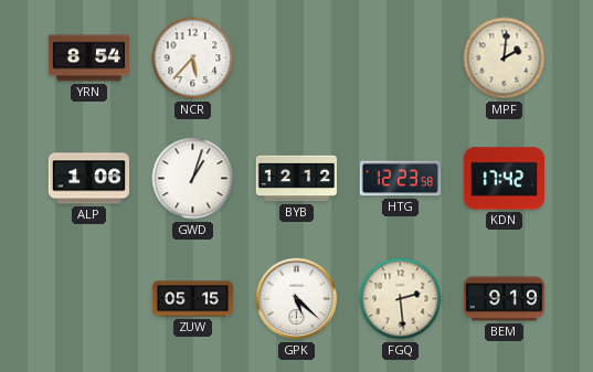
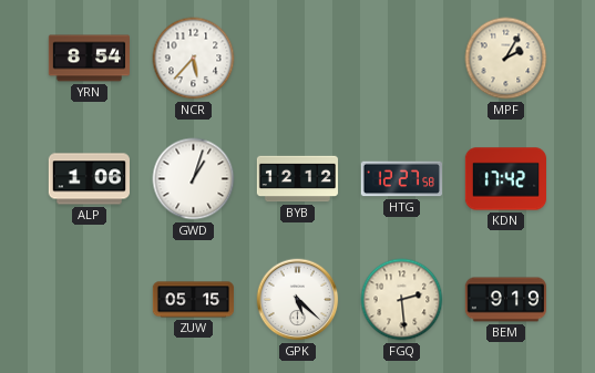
MPF: 2:01 -> 2:05 (506, 59)
HTG: 12:23 -> 12:27 (401, 179)
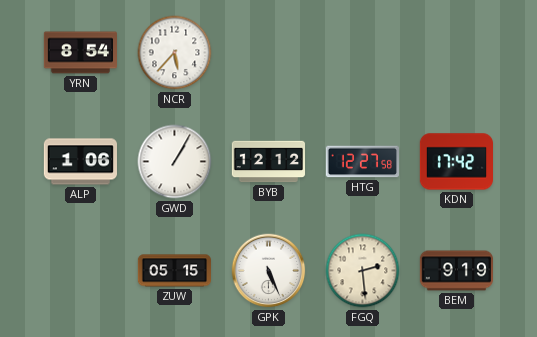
MPF: 2:05 -> none (506, 59)
GWD: 1:03 -> 1:05 (175, 162)
GPK: 5:22 -> 5:26 (269, 271)
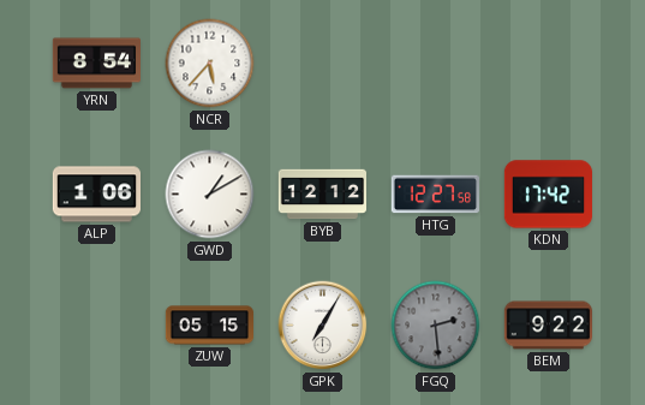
GWD: 1:05 -> 1:10 (210, 195)
GPK: 5:26 -> 7:05 (323, 326)
FGQ dial: cream -> grey (436, 326)
BEM: 9:19 -> 9:22 (548, 326)
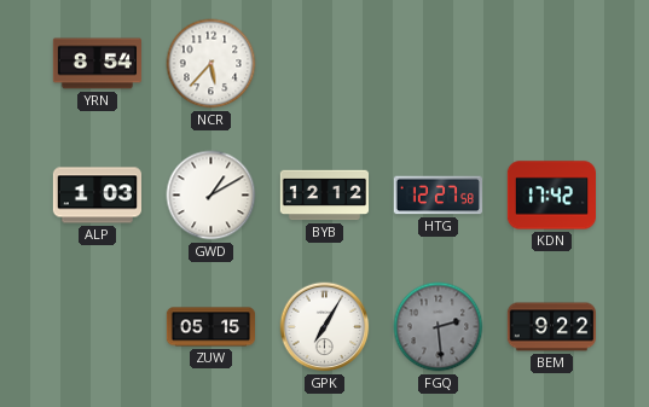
ALP: 1:06 -> 1:03 (97, 196)
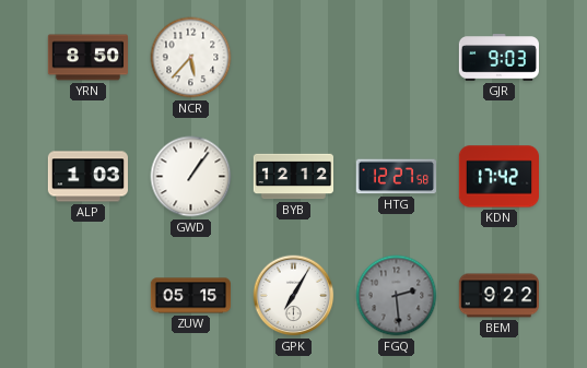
YRN: 8:54 -> 8:50 (87, 58)
GJR: none -> 9:03 (498, 58)
GWD: 1:10 -> 1:06 (191, 177)
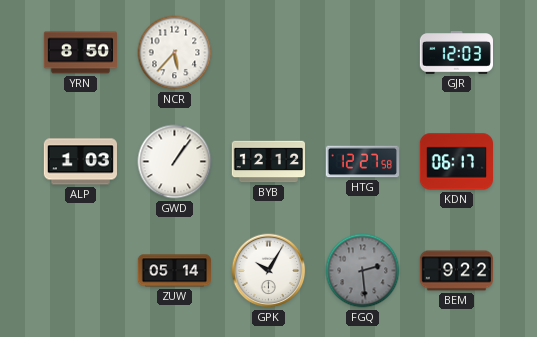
GJR: 9:03 -> 12:03 (456, 53)
KDN: 17:42 -> 06:17 (456, 162)
ZUW: 05:15 -> 05:14 (174, 271)
GPK: 7:05 -> 10:05 (269, 271)
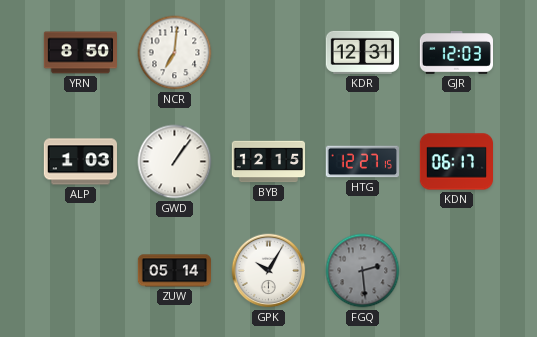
NCR: 5:37 -> 7:01 (175, 53)
KDR: none -> 12:31 (362, 52)
BYB: 12:12 -> 12:15 (269, 162)
HTG: 12:27:58 -> 12:27:15 (362, 162)
BEM: 9:22 -> none (456, 271)
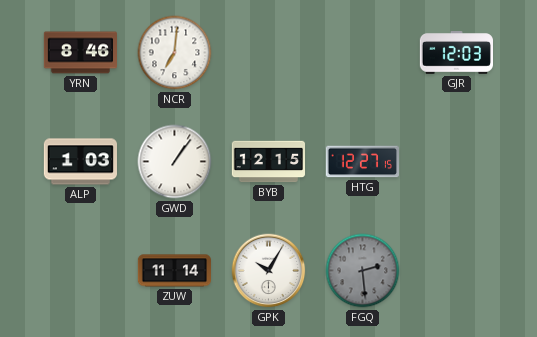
YRN: 8:50 -> 8:46 (80, 53)
KDR: 12:31 -> none (362, 52)
KDN: 06:17 -> none (456, 162)
ZUW: 05:14 -> 11:14 (174, 271)
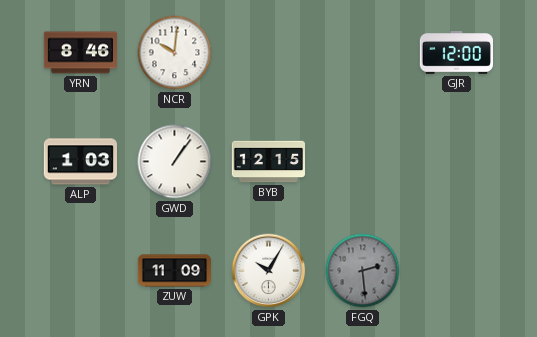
NCR: 7:01 -> 10:01 (175, 53)
GJR: 12:03 -> 12:00 (456, 53)
HTG: 12:27 -> none (362, 162)
ZUW: 11:14 -> 11:09 (174, 271)
